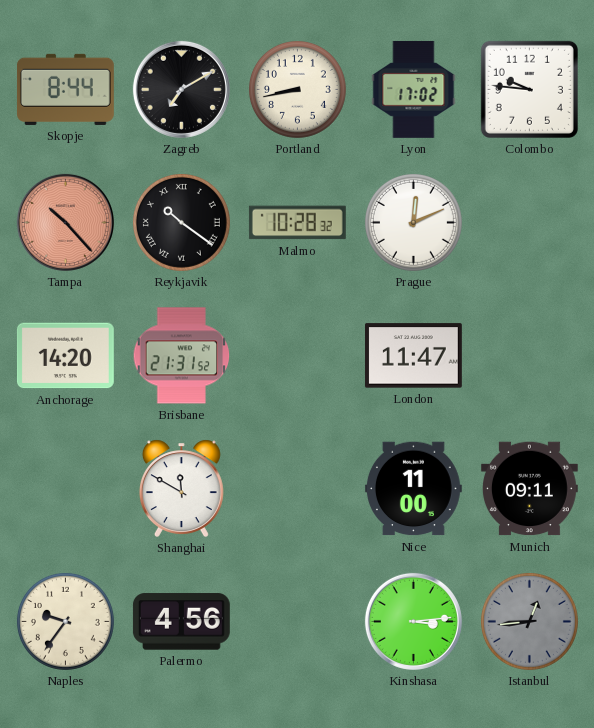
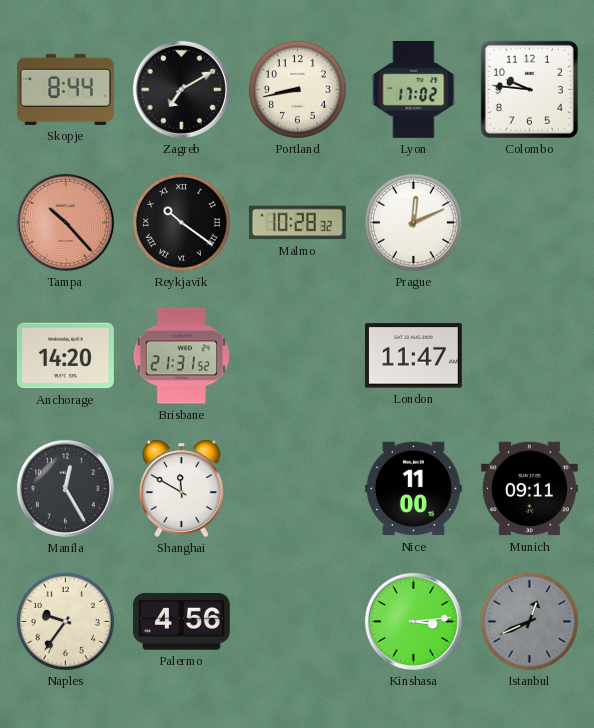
Manila: none -> 12:25 (65, 488)
Istanbul: 12:44 -> 12:41 (529, 621)
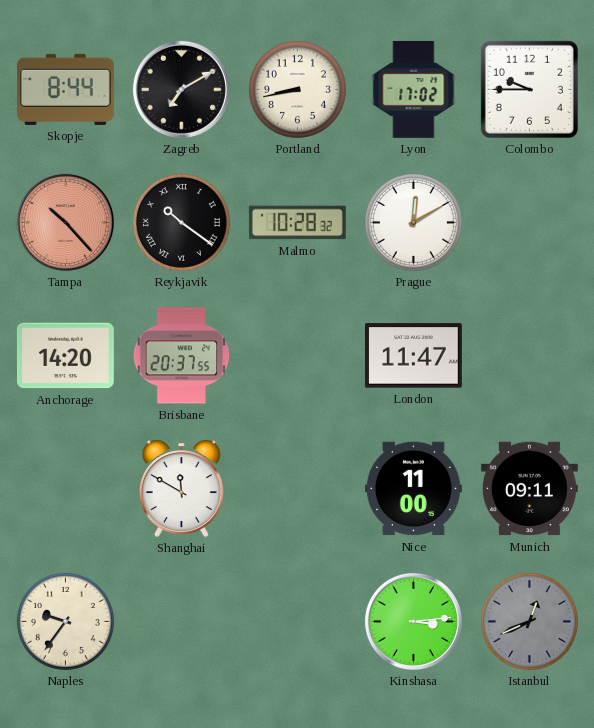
Colombo: 9:46 -> 9:45 (529, 89)
Prague: 12:11 -> 12:10 (413, 222)
Brisbane: 21:31 -> 20:37 (182, 356)
Manila: 12:25 -> none (65, 488)
Palermo: 4:56 -> none (181, 622)
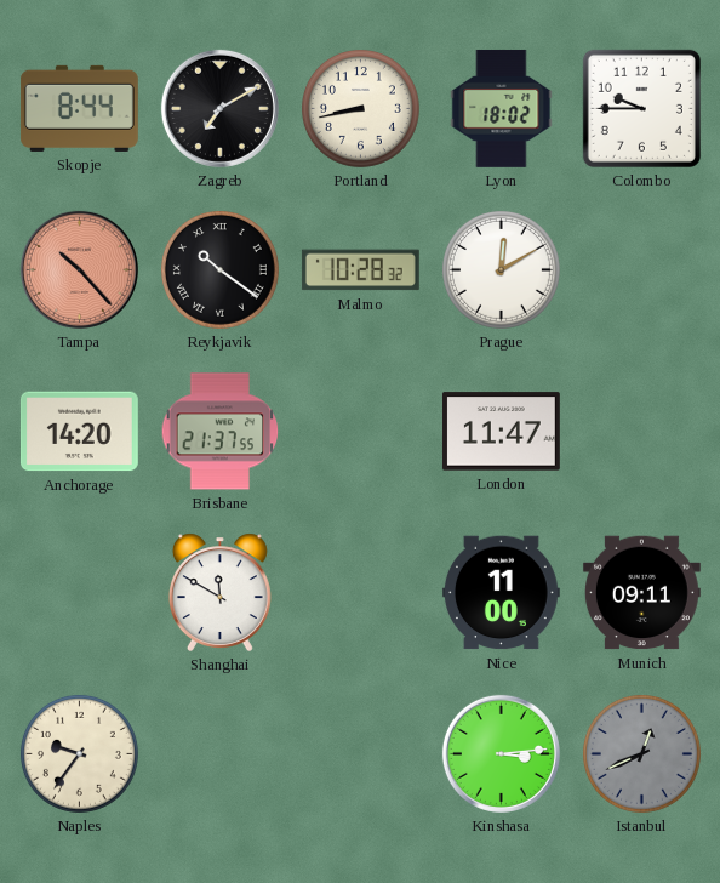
Lyon: 17:02 -> 18:02 (502, 108)
Brisbane: 20:37 -> 21:37 (221, 432)
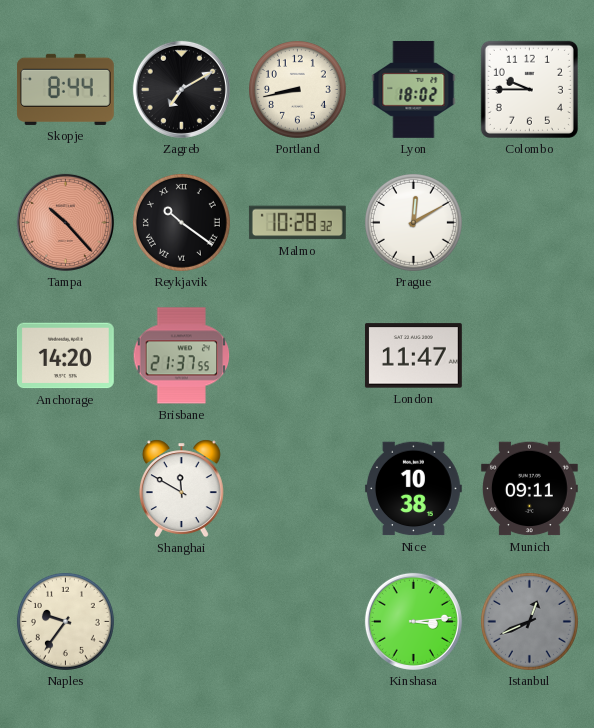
Nice: 11:00 -> 10:38 (413, 489)
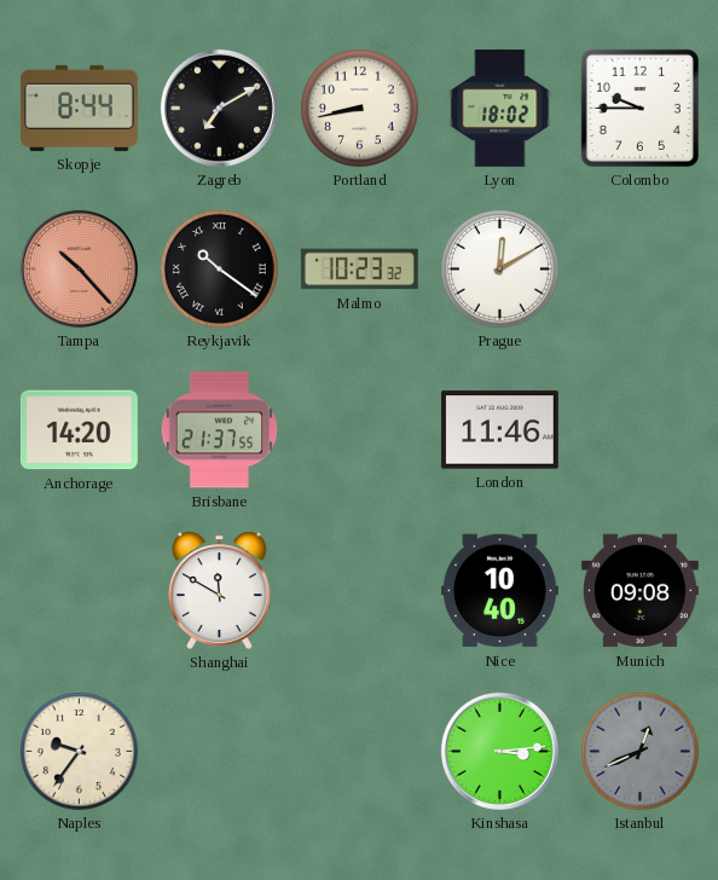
Malmo: 10:28 -> 10:23 (359, 270)
London: 11:47 -> 11:46 (499, 430)
Nice: 10:38 -> 10:40 (499, 591)
Munich: 09:11 -> 09:08 (639, 591)
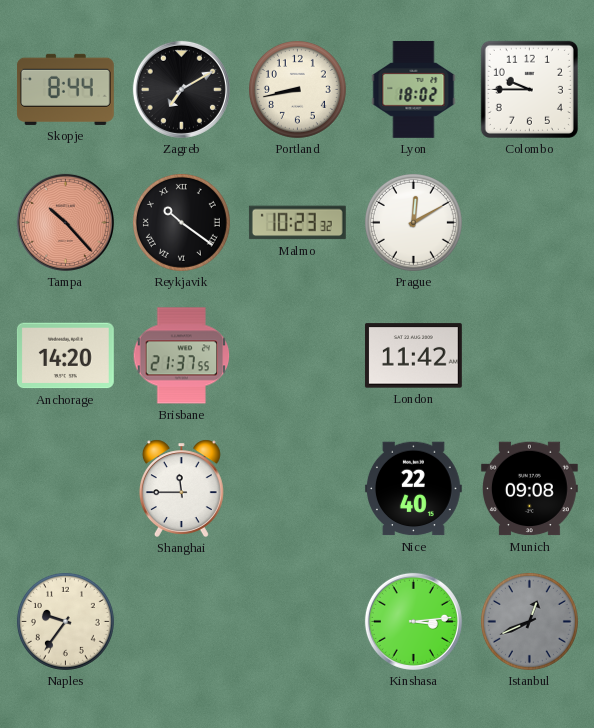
London: 11:46 -> 11:42 (413, 356)
Shanghai: 11:50 -> 11:45 (181, 488)
Nice: 10:40 -> 22:40 (413, 489)
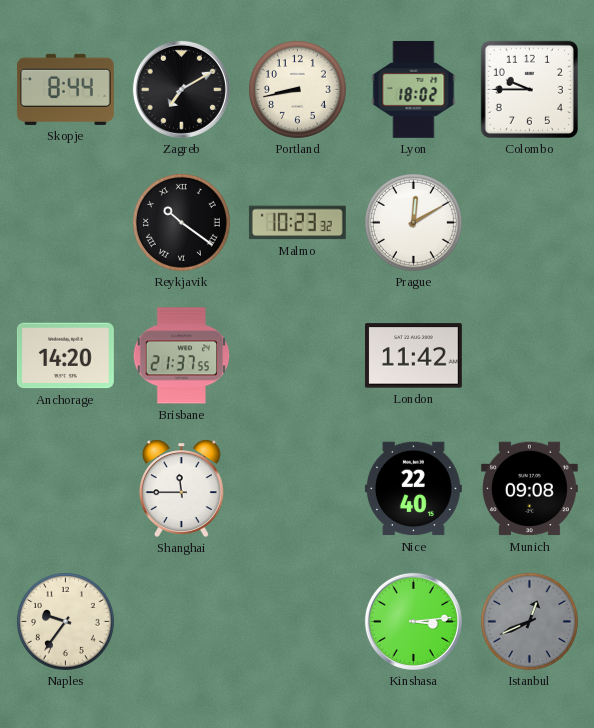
Tampa: 10:23 -> none (65, 222)
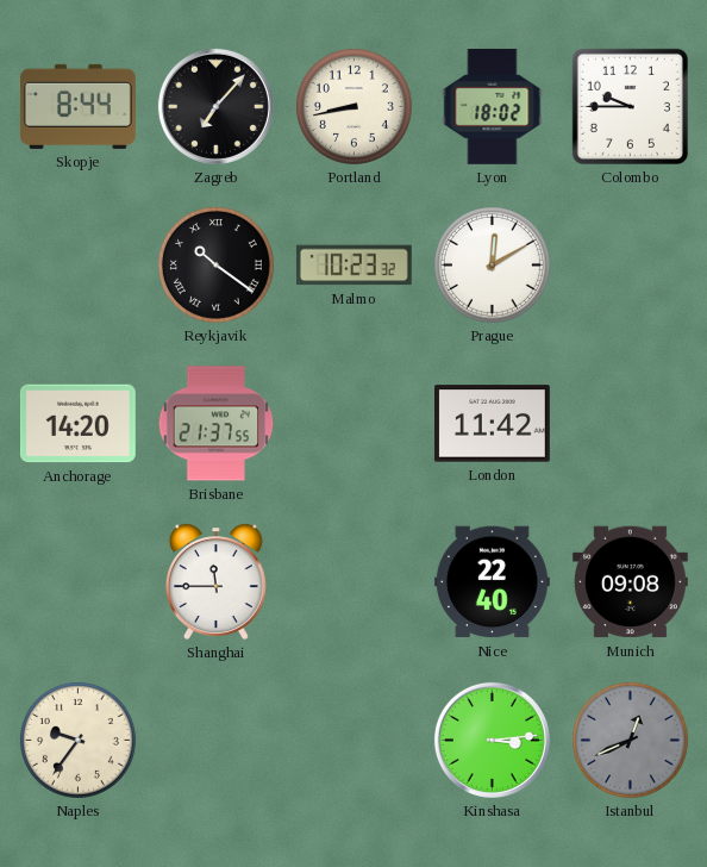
Zagreb: 7:10 -> 7:07 (215, 106)
